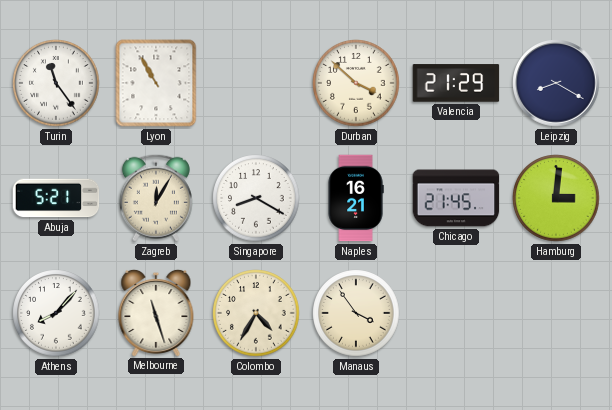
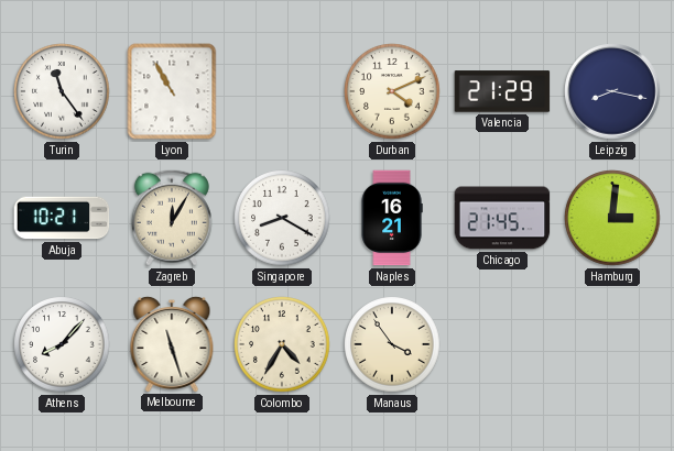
Durban: 3:52 -> 4:11 (392, 91)
Leipzig: 8:20 -> 8:17 (612, 91)
Abuja: 5:21 -> 10:21 (62, 218)
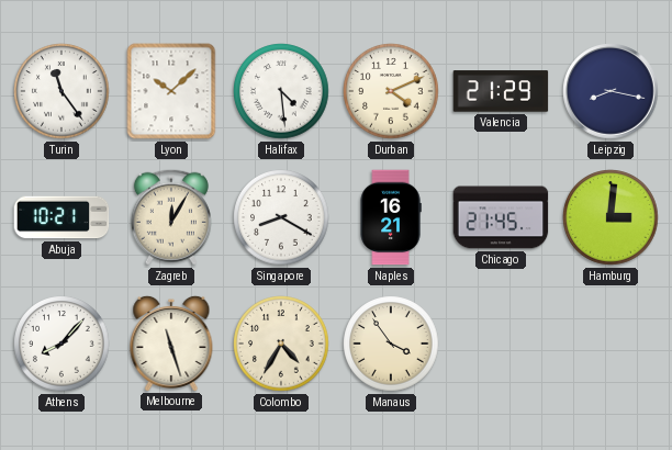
Lyon: 10:55 -> 10:08 (171, 91)
Halifax: none -> 4:29 (281, 91)
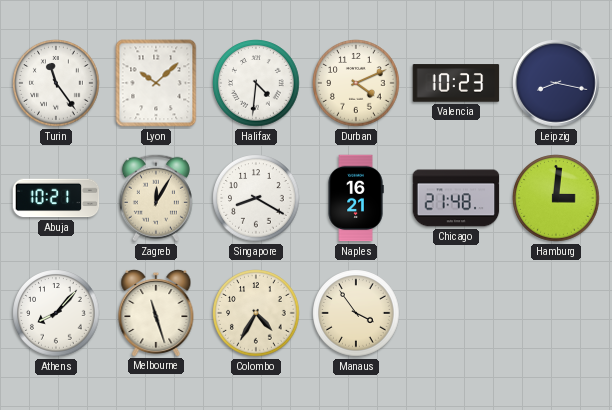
Halifax: 4:29 -> 4:31 (256, 83)
Valencia: 21:29 -> 10:23 (456, 83)
Chicago: 21:45 -> 21:48 (456, 198)
